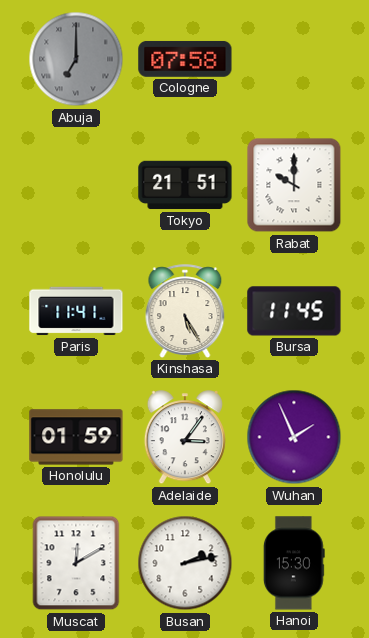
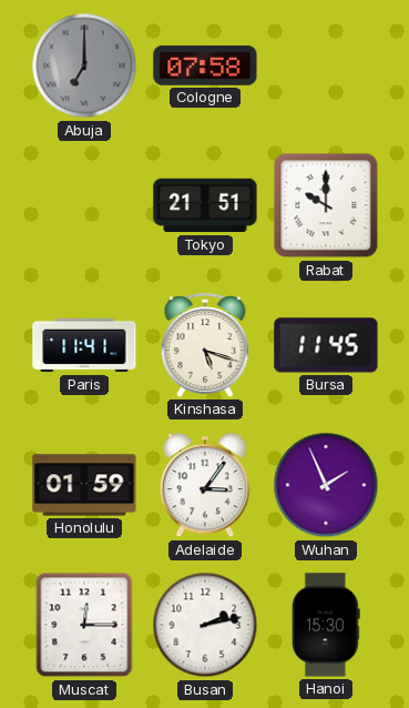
Kinshasa: 5:25 -> 5:18 (205, 345)
Muscat: 12:10 -> 12:15 (84, 625)
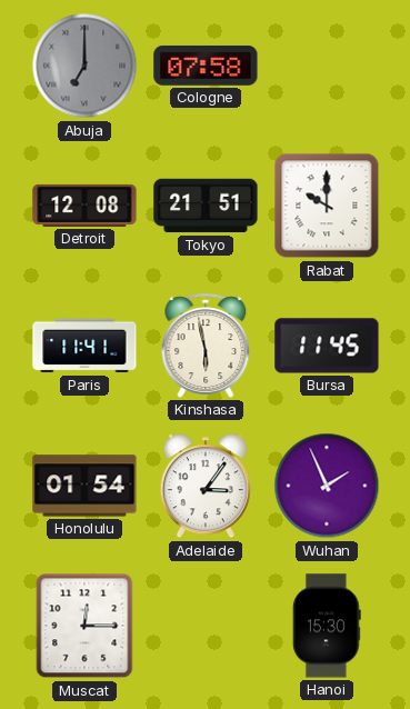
Detroit: none -> 12:08 (84, 206)
Kinshasa: 5:18 -> 5:58 (206, 346)
Honolulu: 01:59 -> 01:54 (84, 486)
Busan: 2:13 -> none (205, 625)
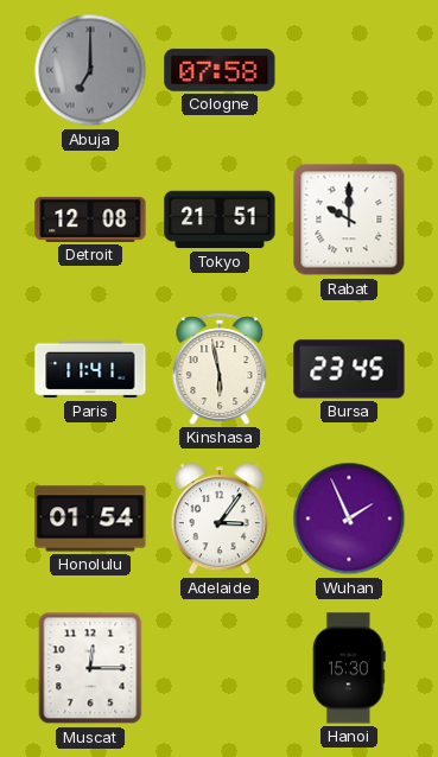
Bursa: 11:45 -> 23:45 (349, 369)
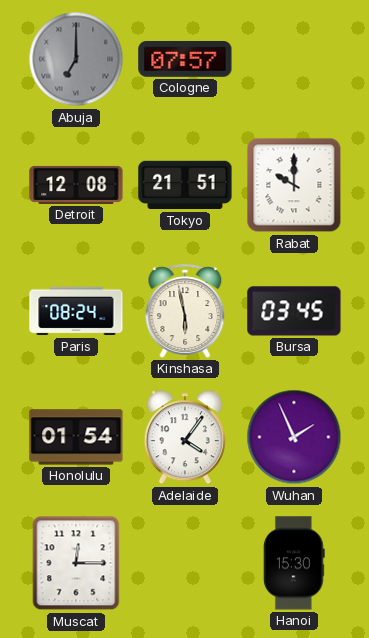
Cologne: 07:58 -> 07:57 (185, 59)
Paris: 11:41 -> 08:24 (76, 311)
Bursa: 23:45 -> 03:45 (294, 311)
Adelaide: 3:06 -> 4:06 (185, 438)
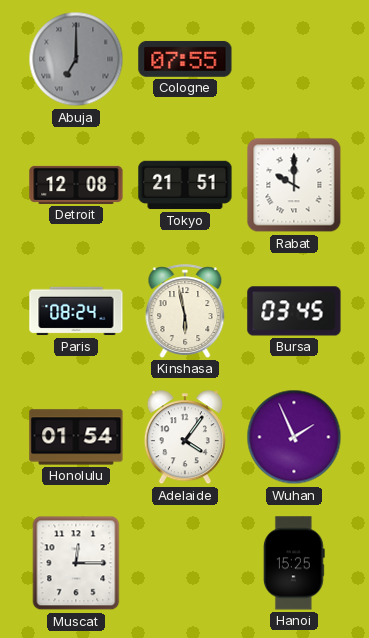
Cologne: 07:57 -> 07:55 (185, 59)
Hanoi: 15:30 -> 15:25 (294, 563)
